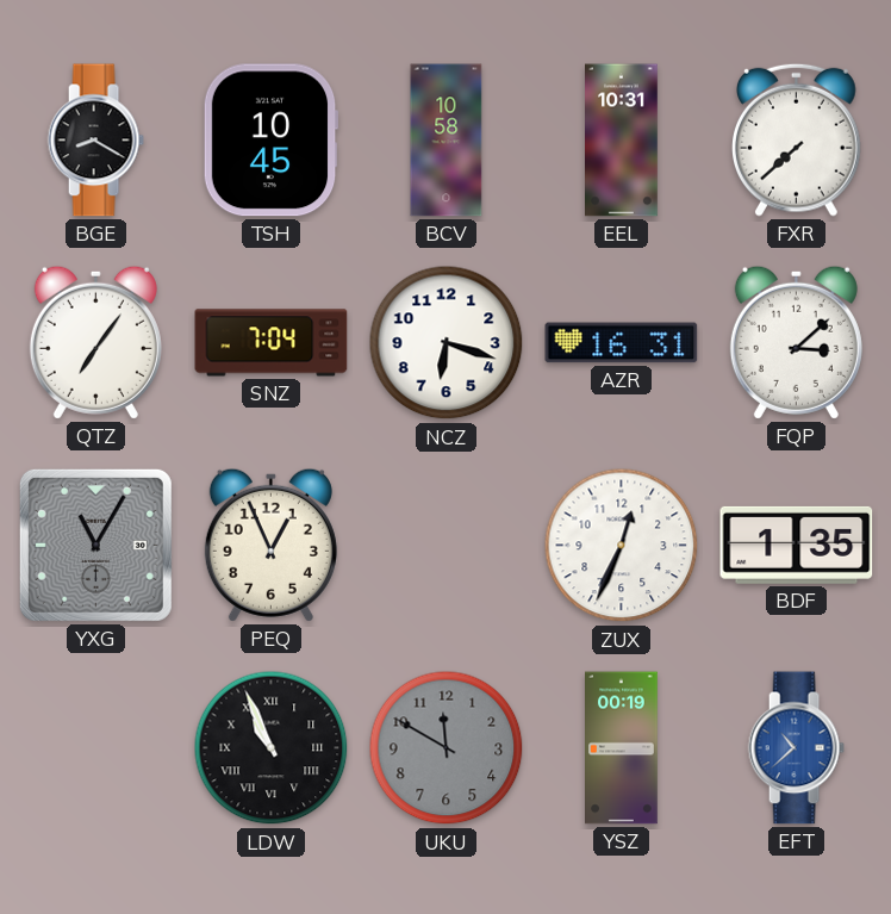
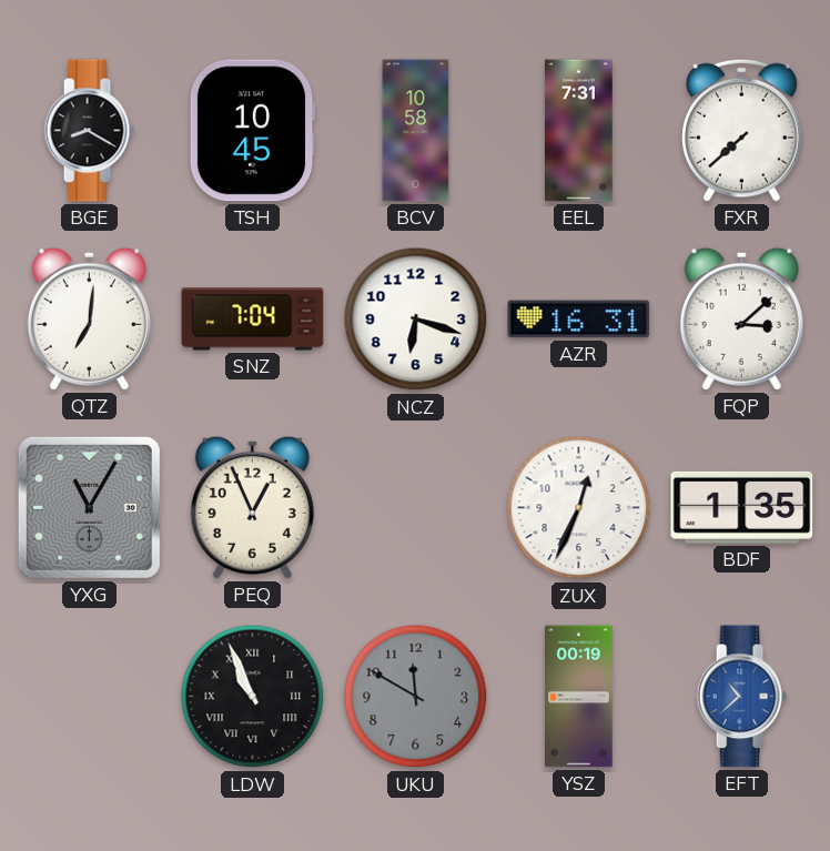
EEL: 10:31 -> 7:31 (579, 131)
QTZ: 7:06 -> 7:01 (89, 318)
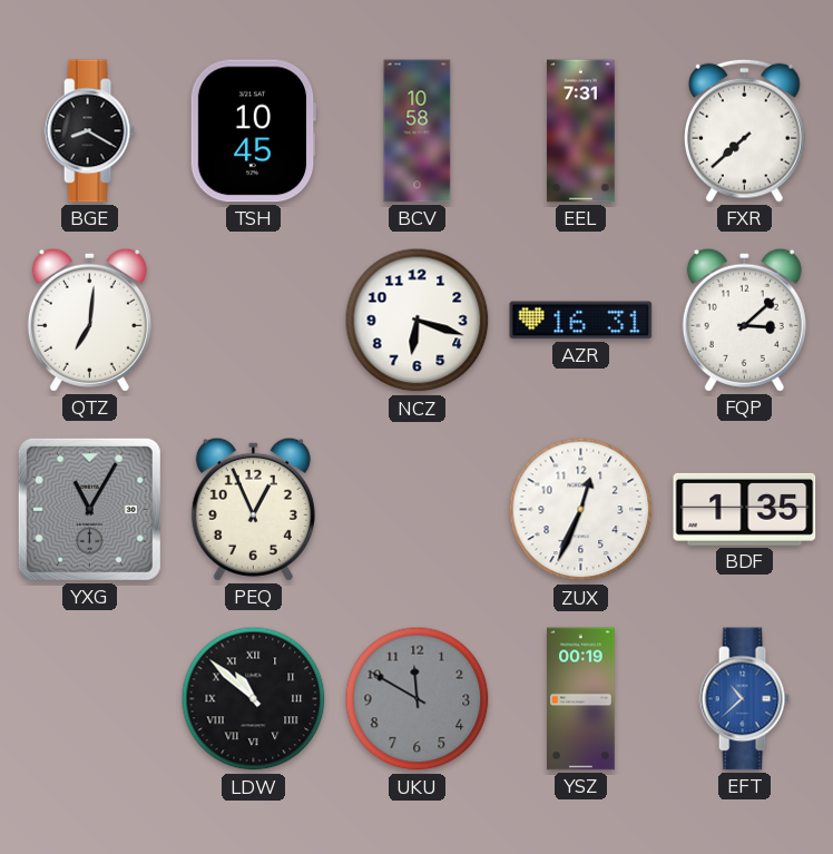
SNZ: 7:04 -> none (253, 320)
LDW: 10:56 -> 10:52 (254, 699)
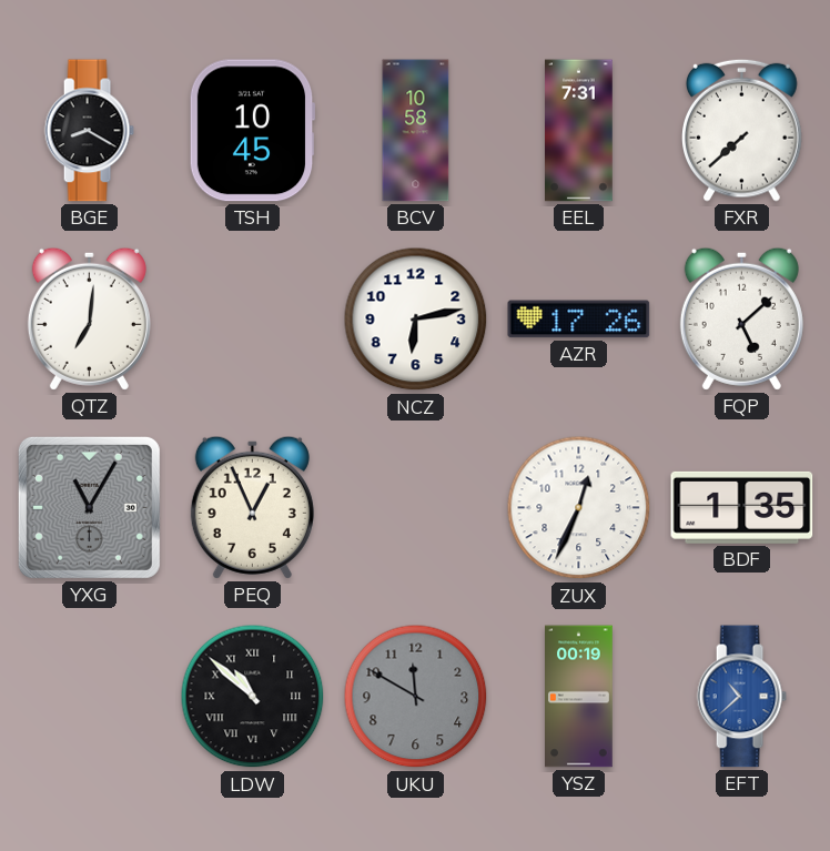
NCZ: 6:18 -> 6:13 (416, 320)
AZR: 16:31 -> 17:26 (579, 320)
FQP: 3:08 -> 5:08 (741, 318)
